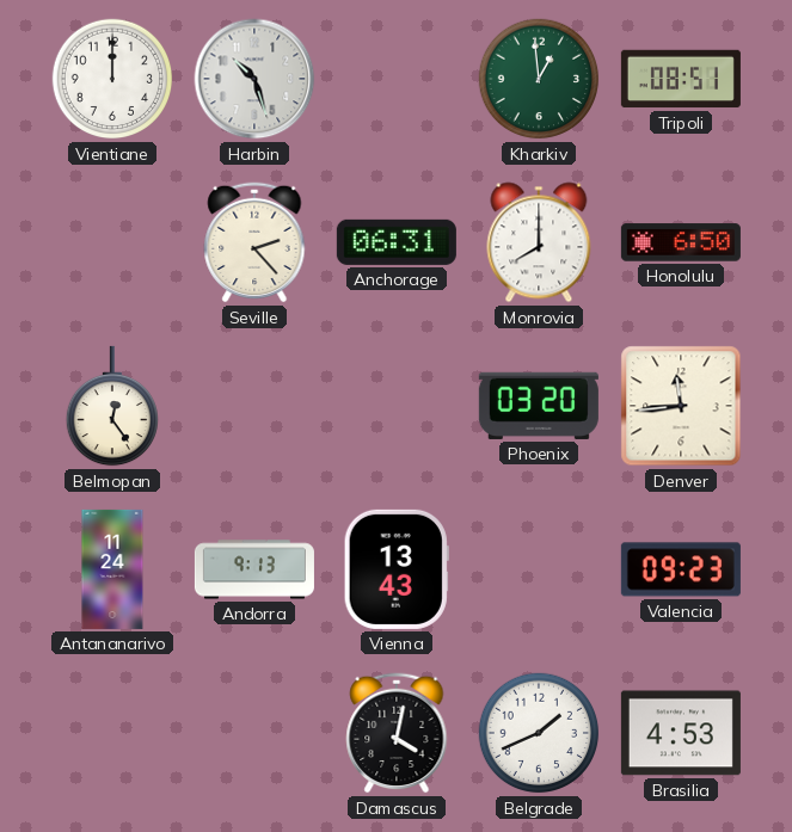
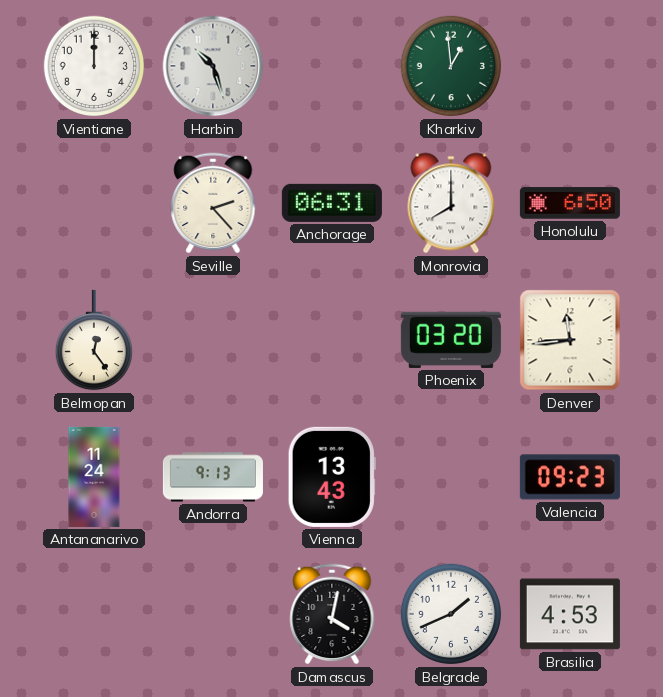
Tripoli: 08:51 -> none (681, 79)
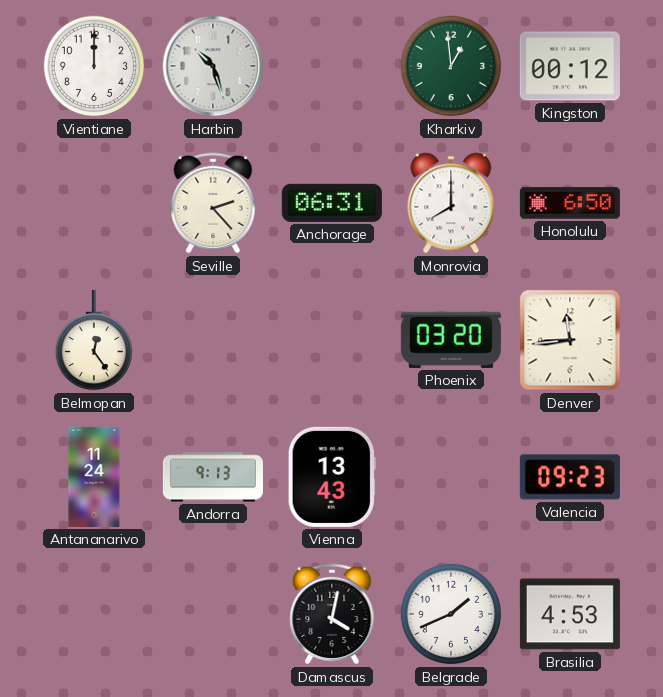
Kingston: none -> 00:12 (570, 66)
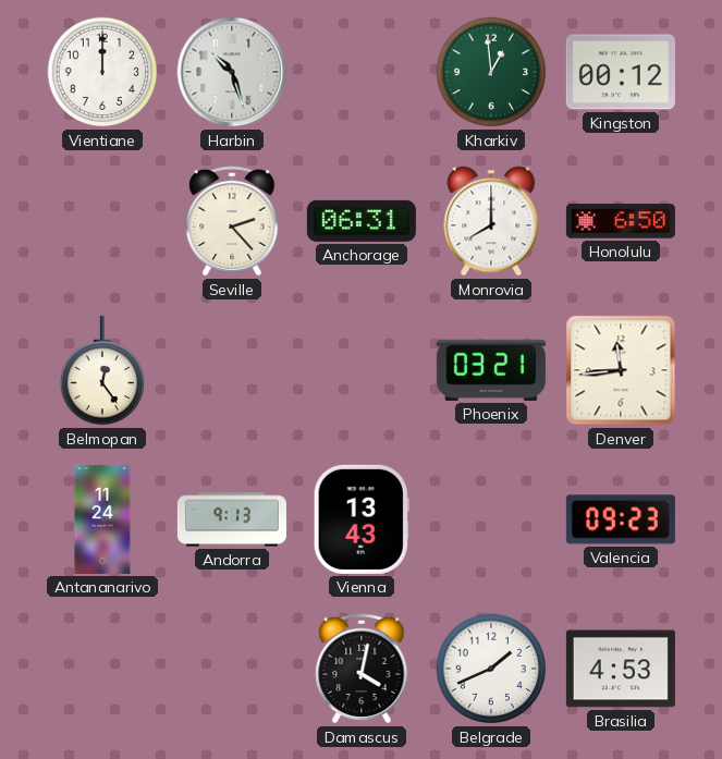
Phoenix: 03:20 -> 03:21 (491, 370)
